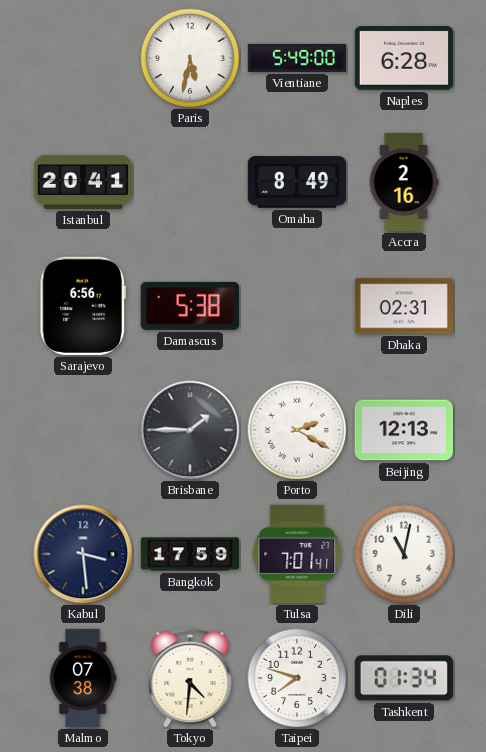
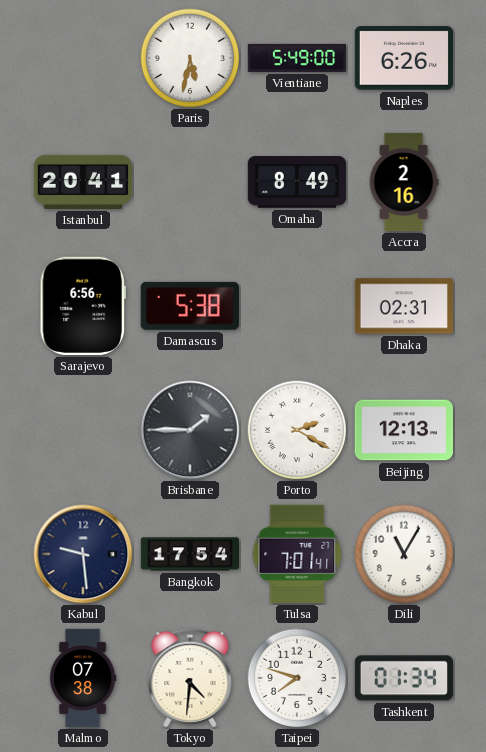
Naples: 6:28 -> 6:26 (404, 58)
Kabul: 3:29 -> 9:29 (83, 554)
Bangkok: 17:59 -> 17:54 (189, 554)
Dili: 11:02 -> 11:05 (404, 554)
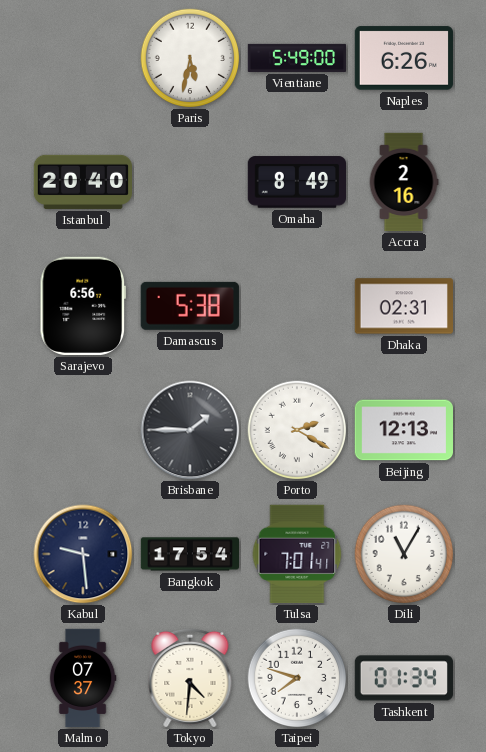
Istanbul: 20:41 -> 20:40 (82, 182)
Malmo: 07:38 -> 07:37 (83, 678)
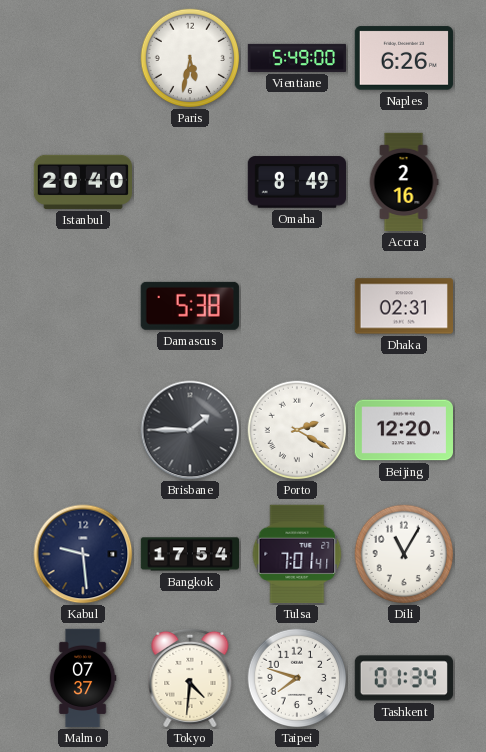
Sarajevo: 6:56 -> none (82, 306)
Beijing: 12:13 -> 12:20 (403, 430)
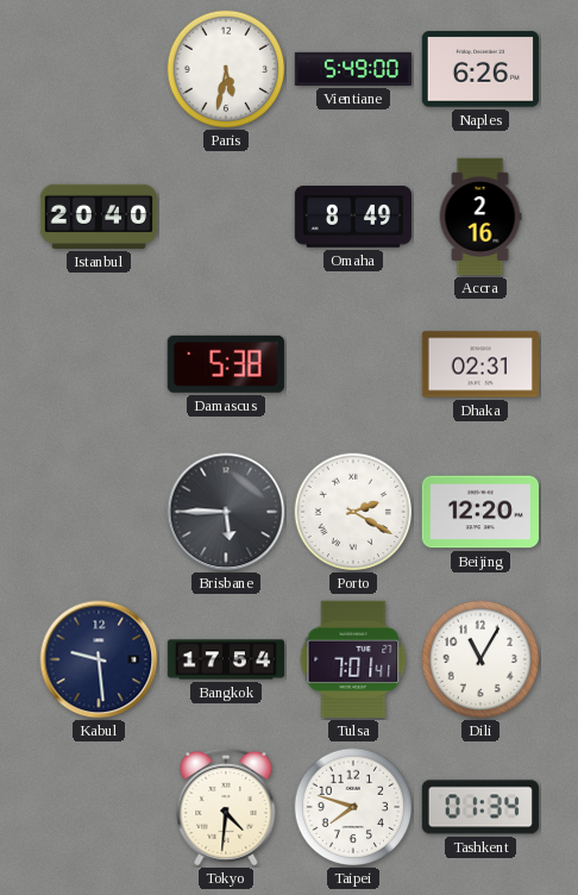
Brisbane: 1:45 -> 5:45 (226, 512)
Malmo: 07:37 -> none (83, 678)
